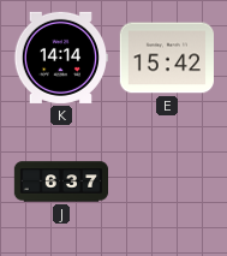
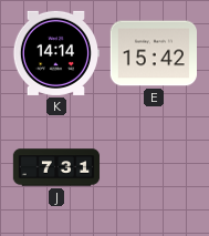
J: 6:37 -> 7:31 (56, 167)
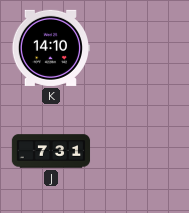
K: 14:14 -> 14:10 (50, 48)
E: 15:42 -> none (153, 53)
